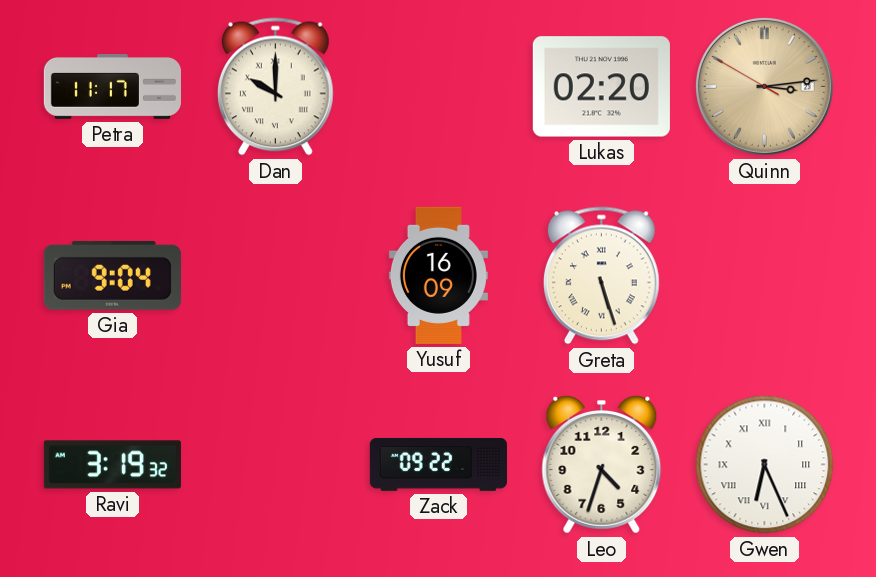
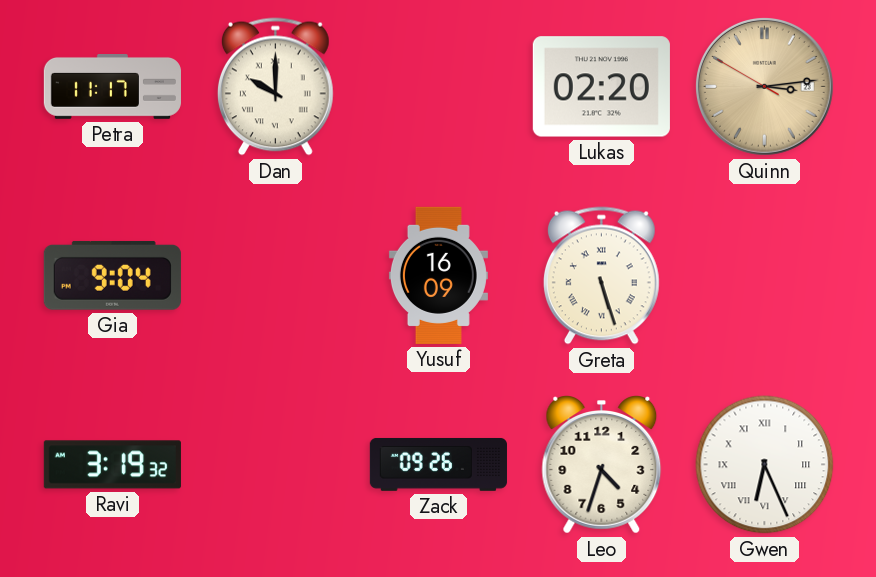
Zack: 09:22 -> 09:26 (438, 465)
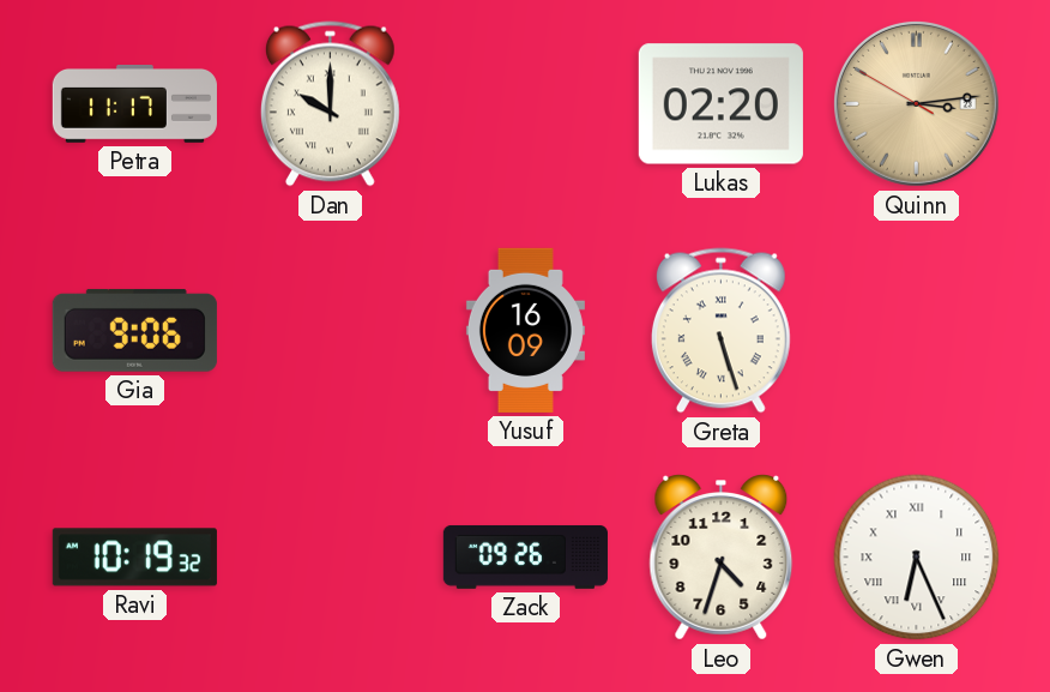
Gia: 9:04 -> 9:06 (134, 330)
Ravi: 3:19 -> 10:19 (134, 558)
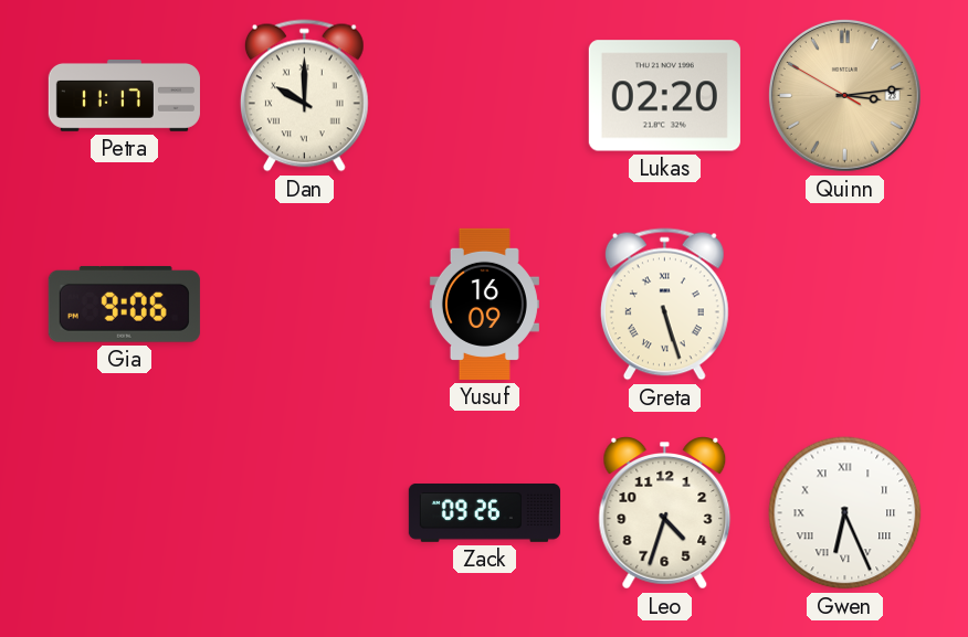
Ravi: 10:19 -> none (134, 558)
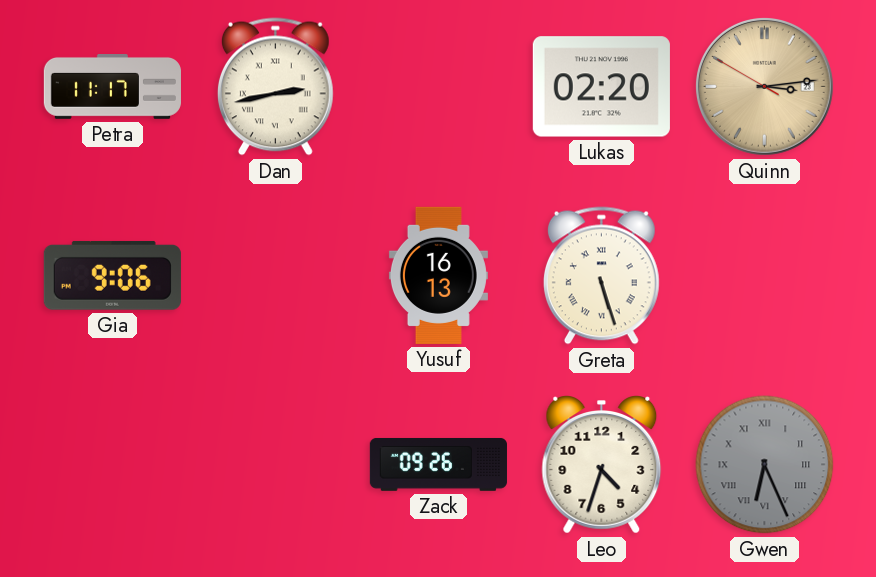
Dan: 10:00 -> 2:43 (275, 87)
Yusuf: 16:09 -> 16:13 (438, 275)
Gwen dial: white -> grey (765, 465)
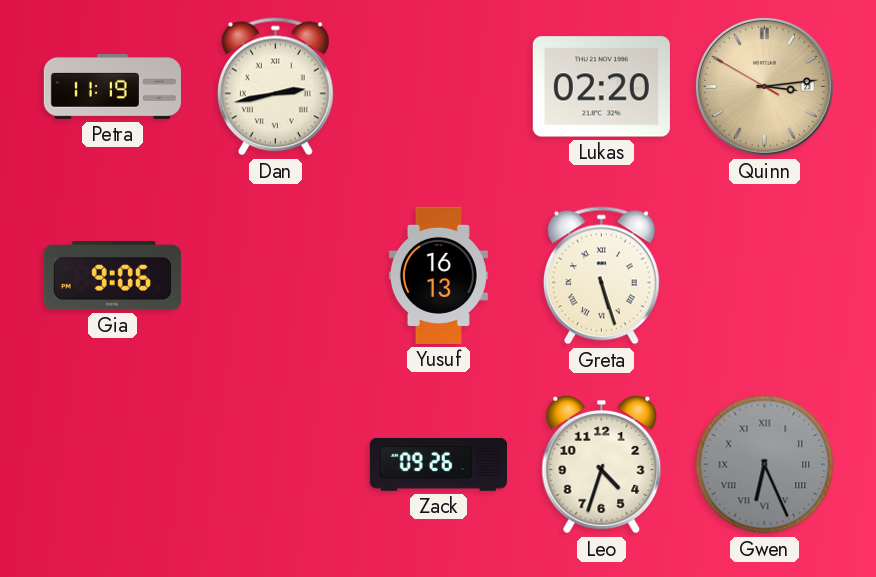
Petra: 11:17 -> 11:19 (112, 87)
